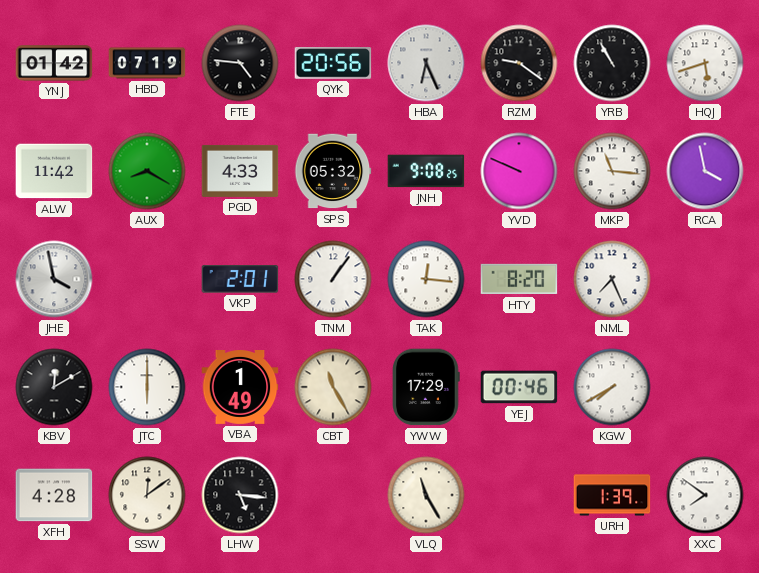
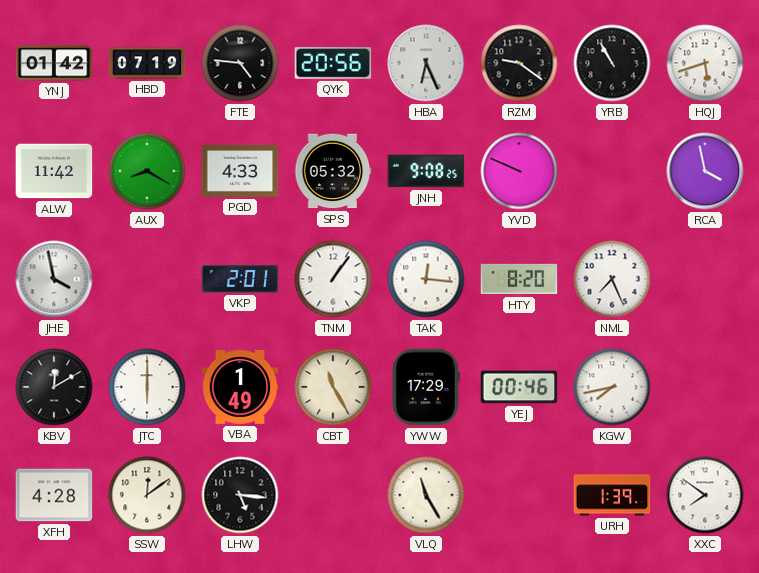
MKP: 11:16 -> none (612, 171)
KGW: 7:40 -> 7:43 (612, 387)
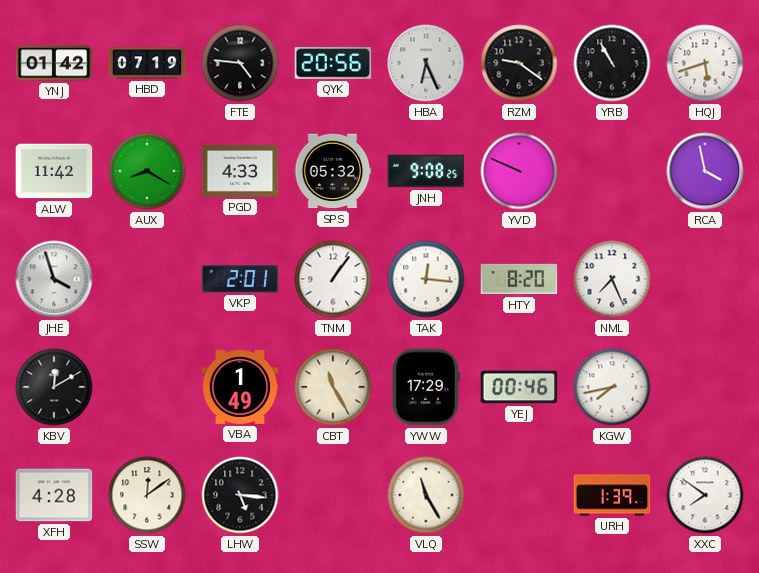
JHE: 3:58 -> 3:57 (54, 279)
JTC: 6:00 -> none (147, 387)
